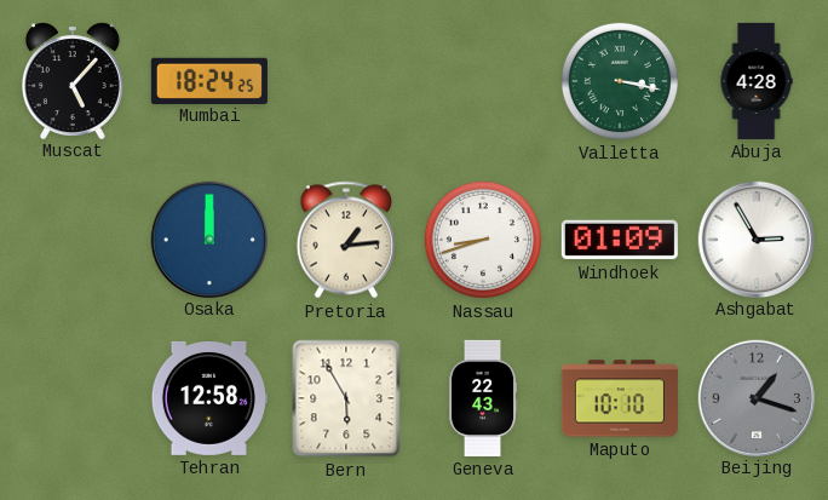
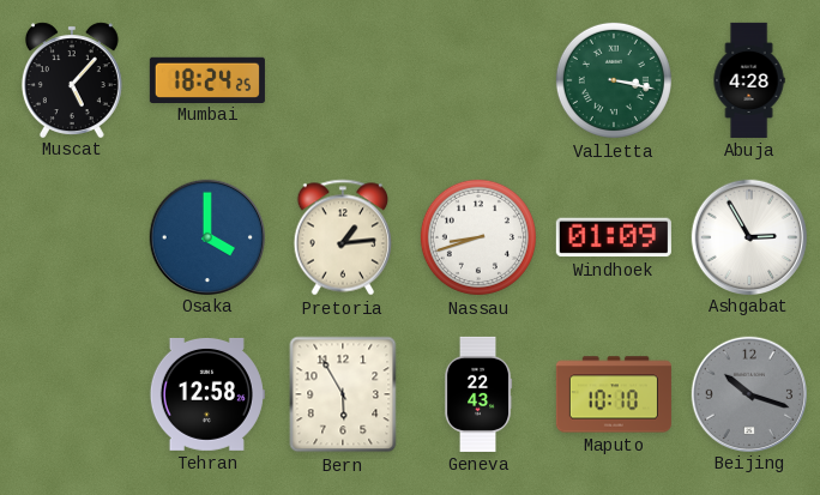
Osaka: 12:00 -> 4:00 (206, 236)
Beijing: 1:18 -> 10:18 (748, 393)
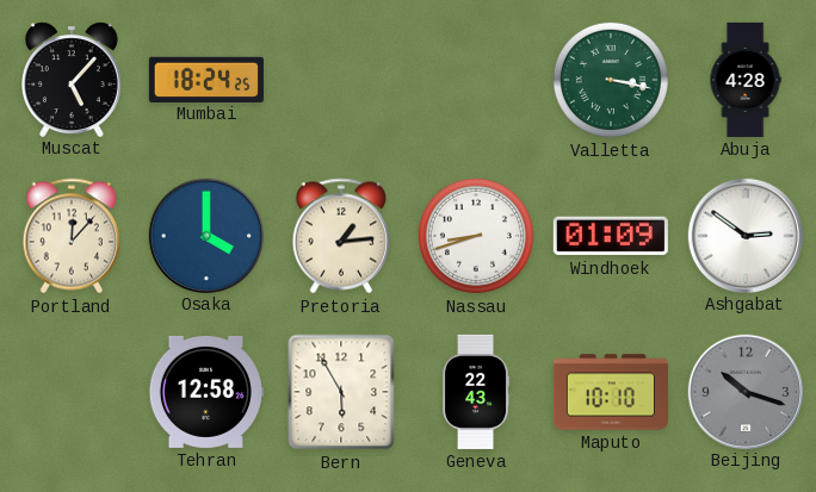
Portland: none -> 12:07 (72, 236)
Ashgabat: 2:55 -> 2:51 (744, 235)
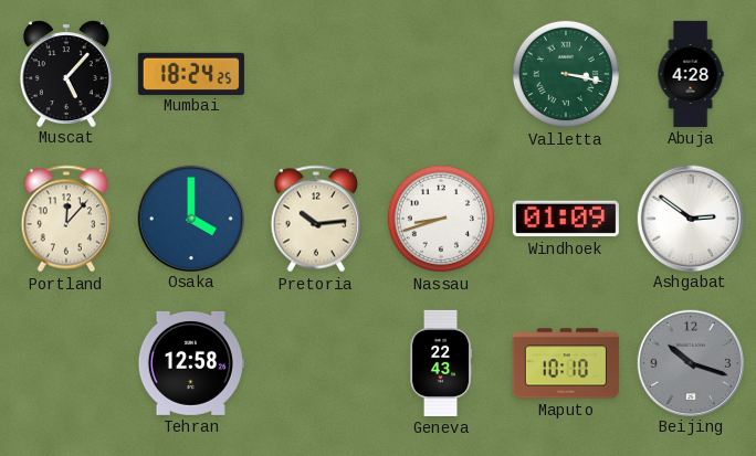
Pretoria: 1:14 -> 10:14 (316, 219)
Bern: 5:55 -> none (341, 392)
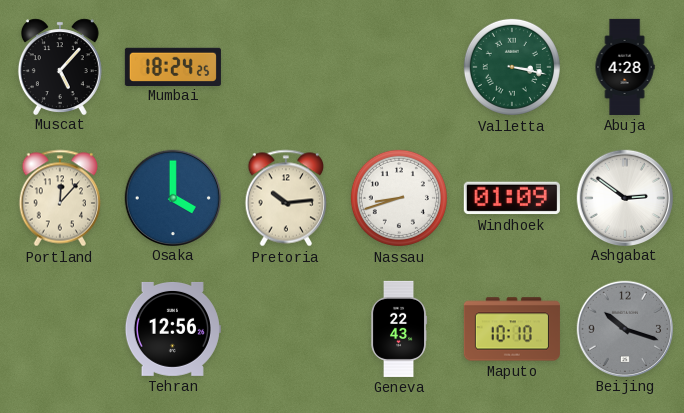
Tehran: 12:58 -> 12:56 (173, 329)
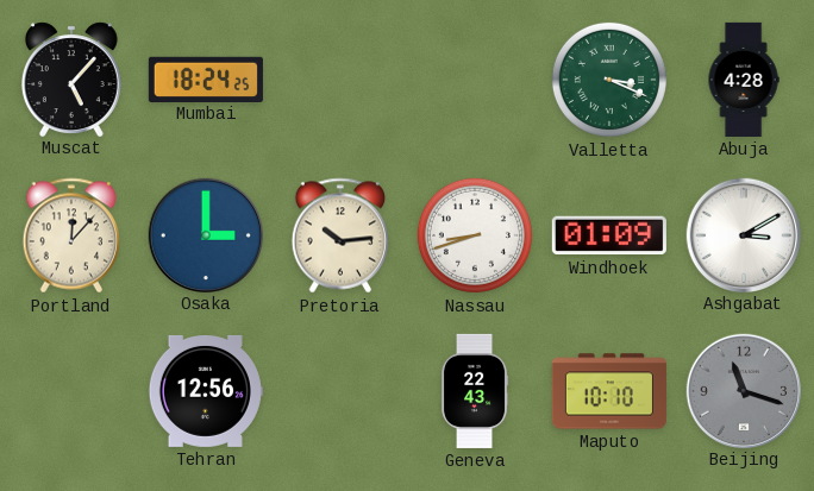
Valletta: 3:17 -> 3:19 (609, 80)
Osaka: 4:00 -> 3:00 (205, 234)
Ashgabat: 2:51 -> 3:10 (743, 234)
Beijing: 10:18 -> 11:18 (743, 390)
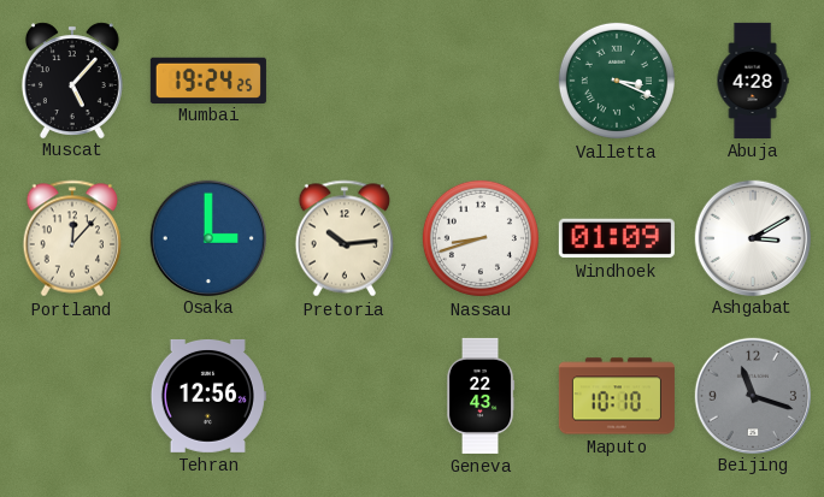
Mumbai: 18:24 -> 19:24 (208, 79)
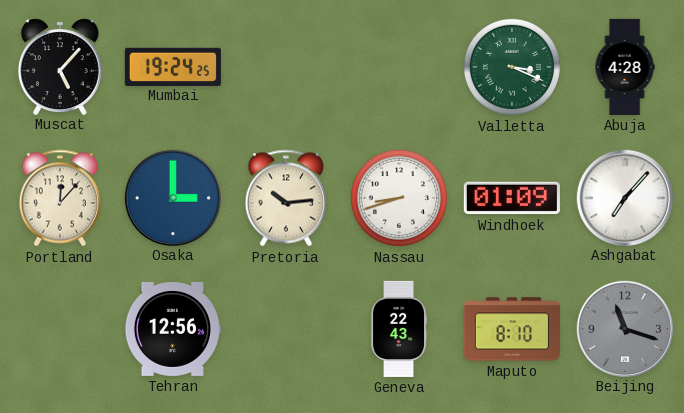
Ashgabat: 3:10 -> 7:07 (624, 197)
Maputo: 10:10 -> 8:10 (512, 329)
